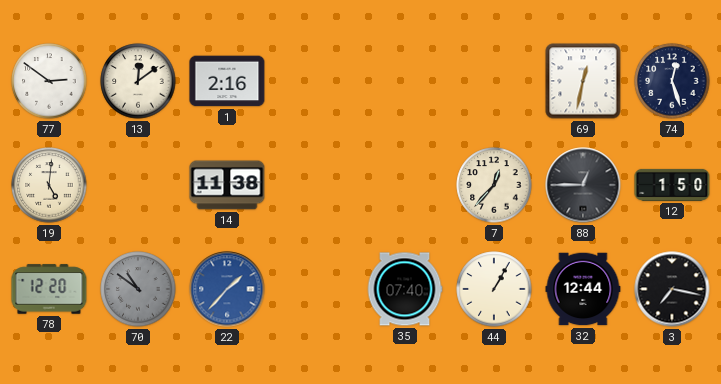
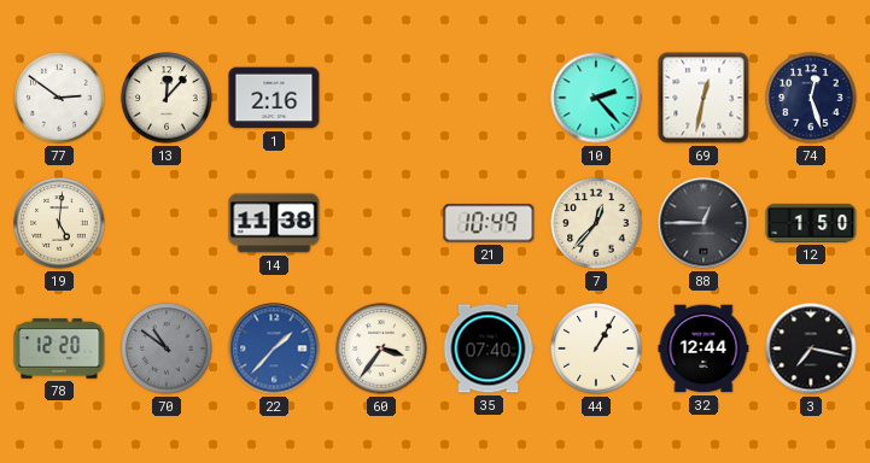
13: 12:09 -> 12:07 (167, 98)
10: none -> 2:23 (596, 98)
21: none -> 10:49 (489, 223)
60: none -> 3:36 (381, 348)
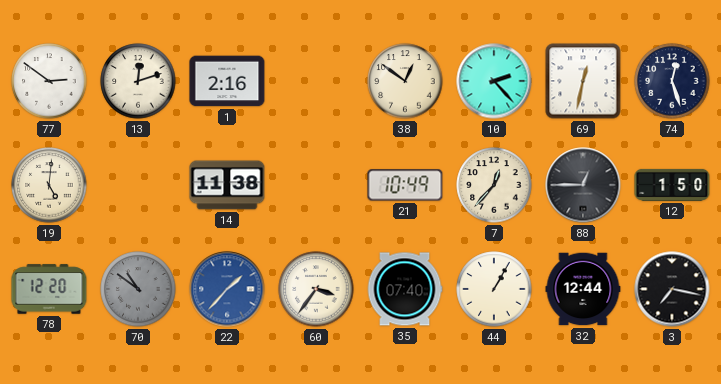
13: 12:07 -> 12:12 (138, 81)
38: none -> 12:51 (405, 81)
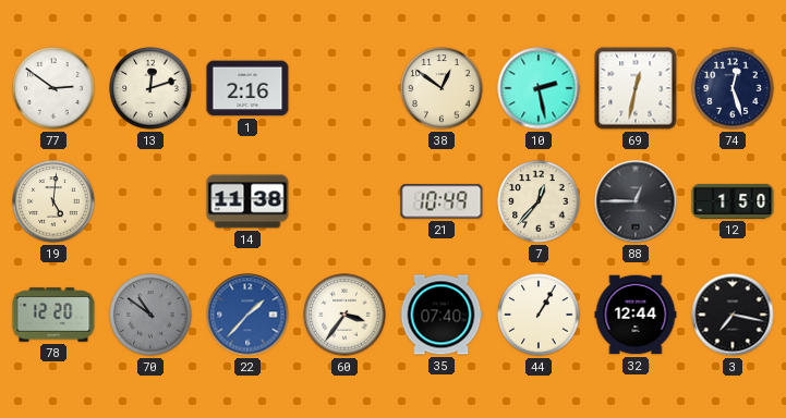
10: 2:23 -> 2:28 (539, 88)
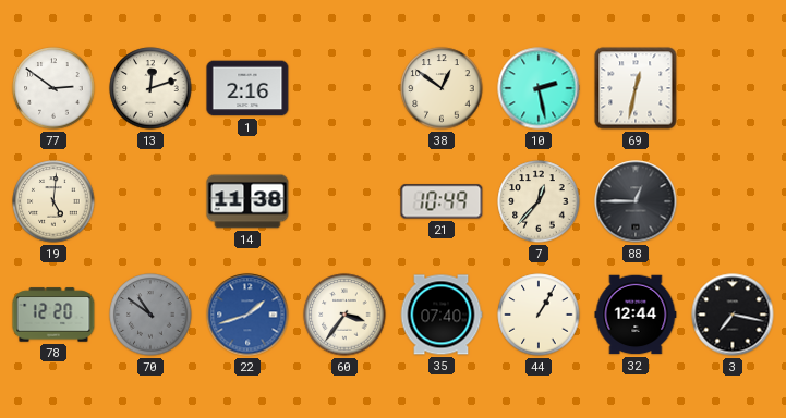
74: 12:27 -> none (733, 88)
12: 1:50 -> none (733, 201)
22: 1:37 -> 1:42 (247, 315)
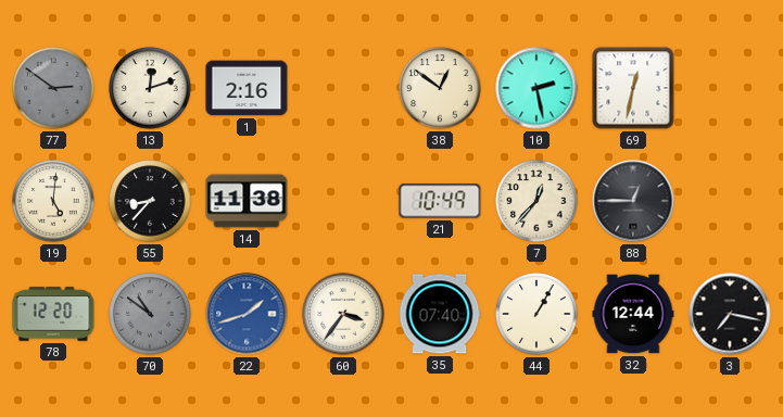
77 dial: white -> grey (53, 88)
55: none -> 8:37 (150, 201)
